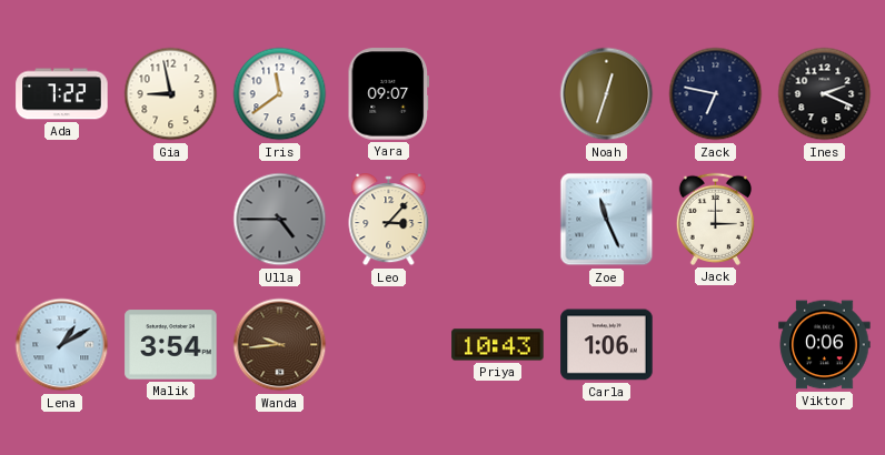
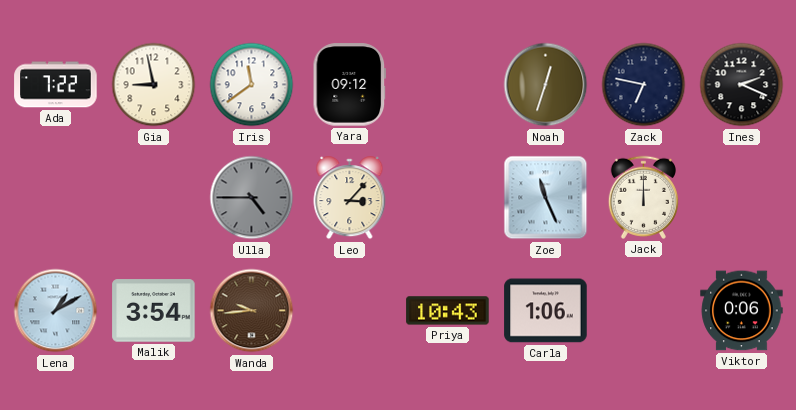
Yara: 09:07 -> 09:12 (349, 85)
Jack: 3:00 -> 12:00 (643, 197)
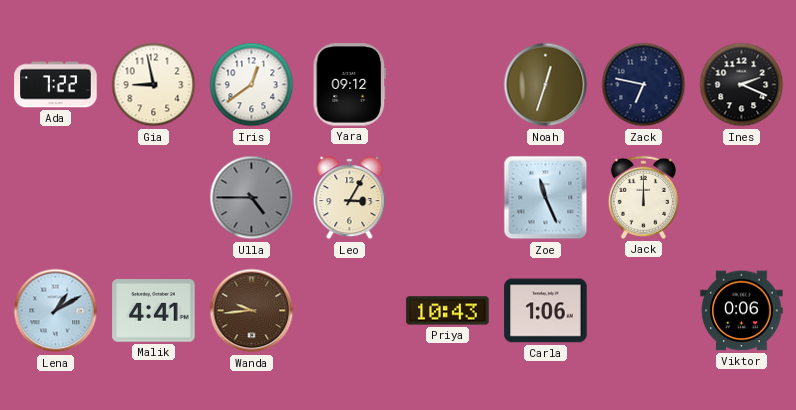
Iris: 11:39 -> 12:39 (252, 85)
Leo: 3:07 -> 3:05 (350, 198)
Malik: 3:54 -> 4:41 (154, 311)
